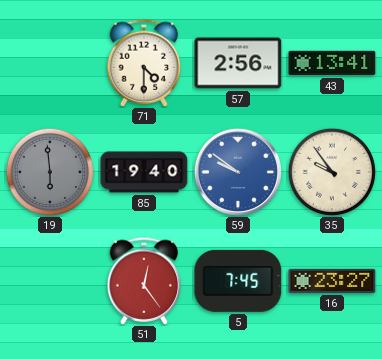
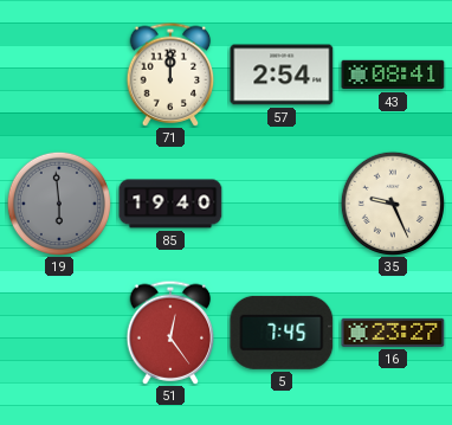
71: 4:30 -> 12:00 (170, 75)
57: 2:56 -> 2:54 (282, 75)
43: 13:41 -> 08:41 (393, 75)
59: 9:51 -> none (238, 172)
35: 9:54 -> 9:26 (393, 204)
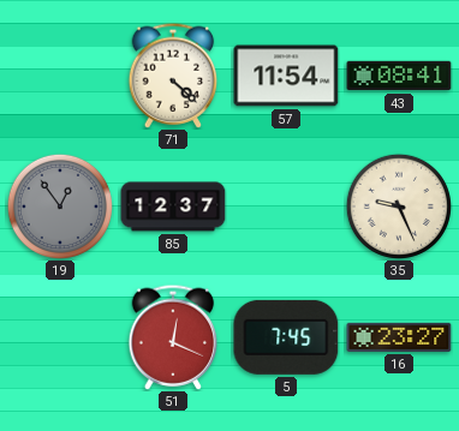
71: 12:00 -> 4:22 (173, 76)
57: 2:54 -> 11:54 (286, 76)
19: 5:59 -> 12:54 (60, 206)
85: 19:40 -> 12:37 (173, 206)
51: 12:24 -> 12:19 (173, 337)
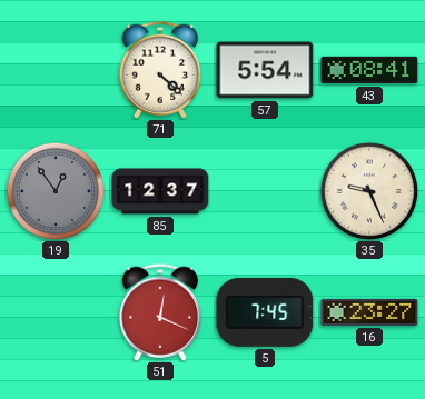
57: 11:54 -> 5:54 (265, 70)
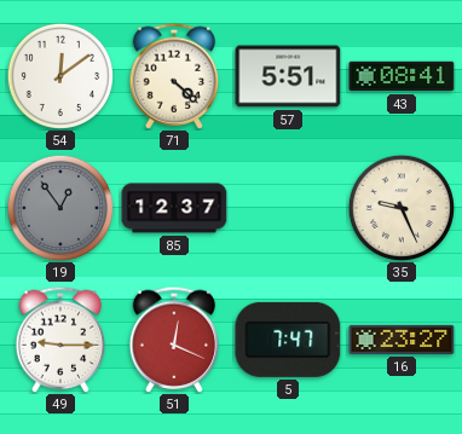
54: none -> 12:09 (60, 76)
57: 5:54 -> 5:51 (288, 76)
49: none -> 9:15 (60, 340)
5: 7:45 -> 7:47 (288, 340)
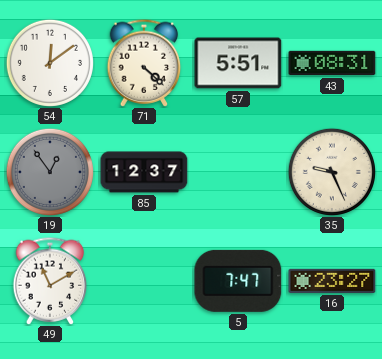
43: 08:41 -> 08:31 (332, 63)
49: 9:15 -> 11:10 (50, 281)
51: 12:19 -> none (174, 340)
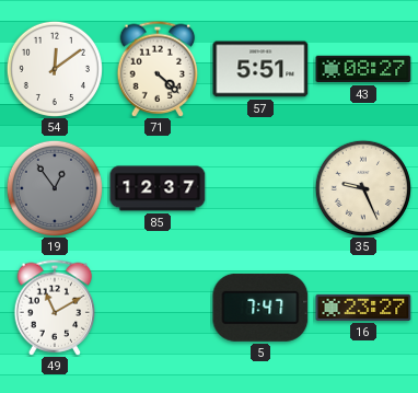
43: 08:31 -> 08:27 (363, 69)
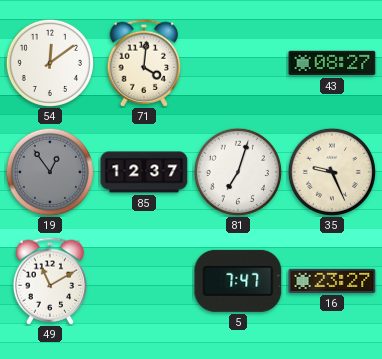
71: 4:22 -> 4:01 (144, 63)
57: 5:51 -> none (260, 69)
81: none -> 7:03 (238, 172)
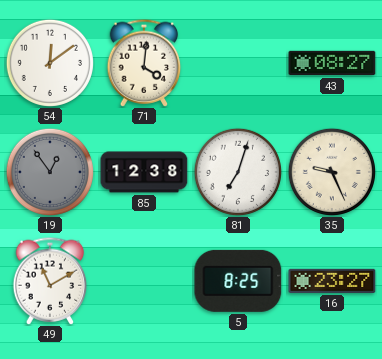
85: 12:37 -> 12:38 (144, 172)
5: 7:47 -> 8:25 (238, 281)
